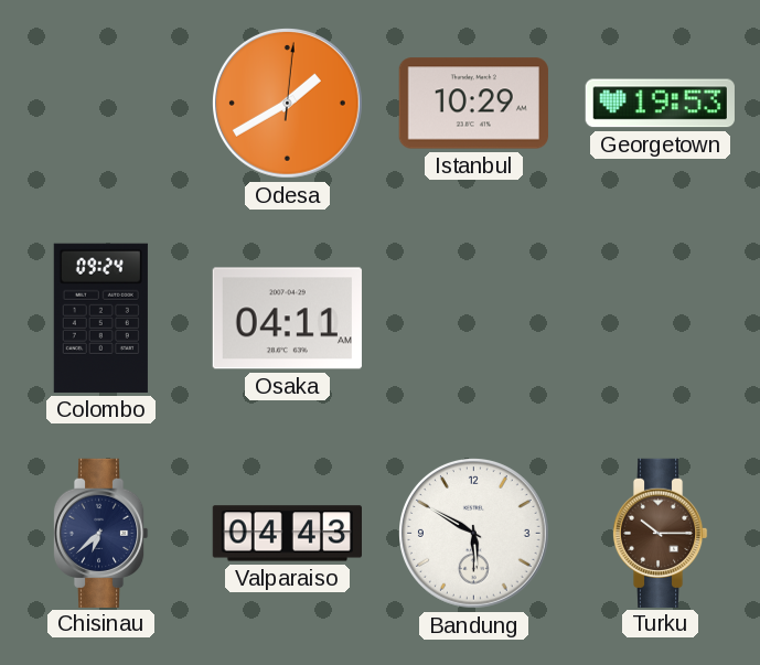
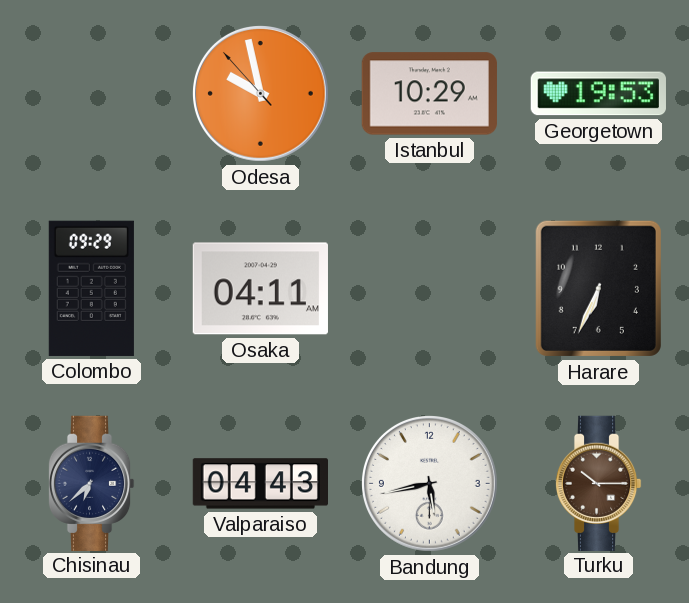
Odesa: 1:40 -> 9:57 (261, 94)
Colombo: 09:24 -> 09:29 (91, 288)
Harare: none -> 6:34 (598, 288)
Bandung: 5:50 -> 5:43 (430, 484)
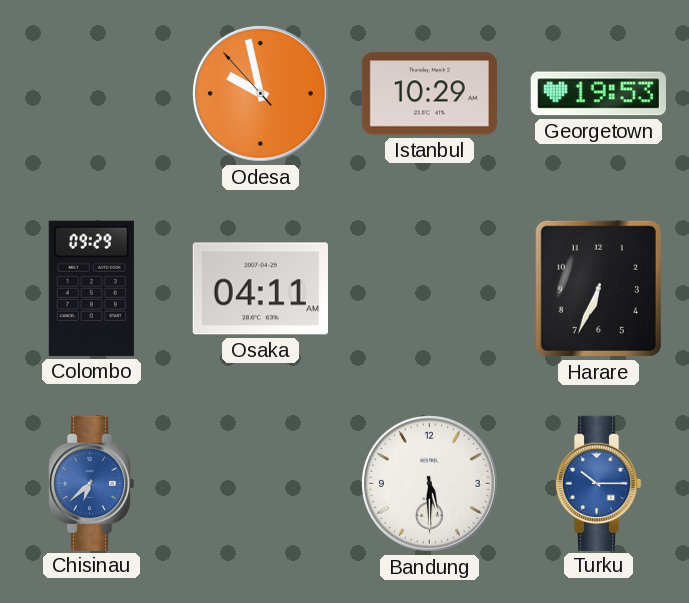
Chisinau dial: navy -> blue (91, 483)
Valparaiso: 04:43 -> none (260, 484)
Bandung: 5:43 -> 5:30 (430, 484)
Turku dial: brown -> blue (598, 483)
